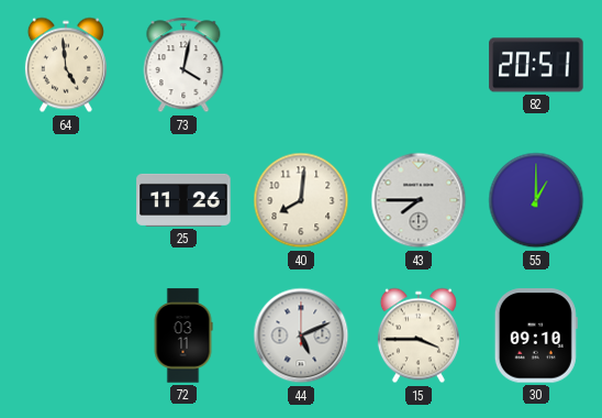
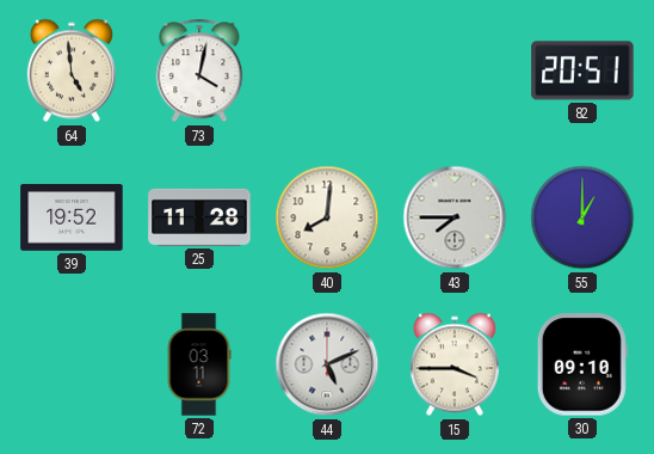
39: none -> 19:52 (72, 219)
25: 11:26 -> 11:28 (199, 217)
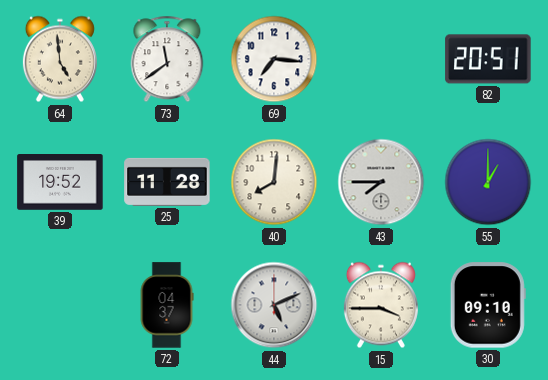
73: 4:02 -> 11:39 (167, 59)
69: none -> 7:16 (274, 59)
72: 03:11 -> 04:37 (167, 305)
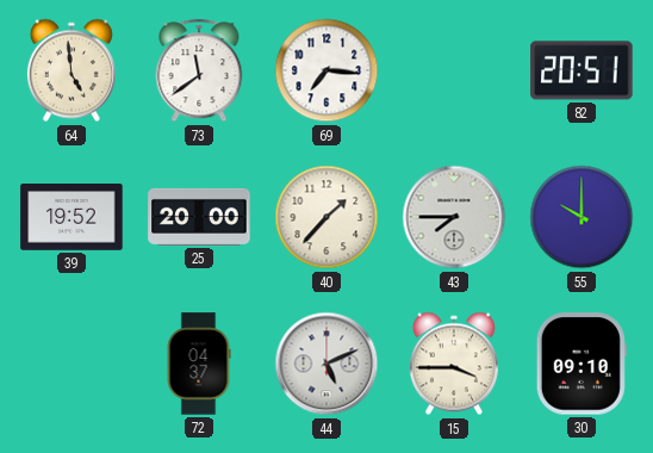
25: 11:28 -> 20:00 (199, 217)
40: 8:01 -> 1:37 (326, 217)
55: 1:00 -> 10:00 (582, 217)
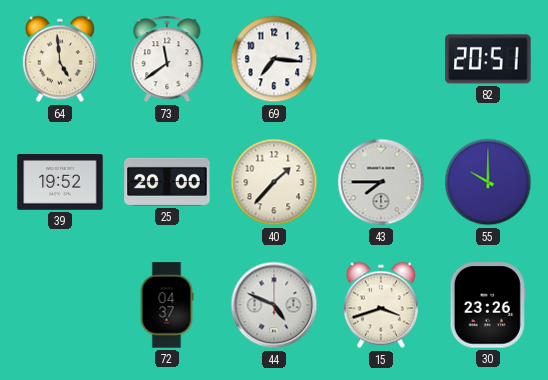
44: 5:11 -> 4:49 (274, 305)
15: 3:45 -> 3:42 (381, 305)
30: 09:10 -> 23:26 (488, 305)
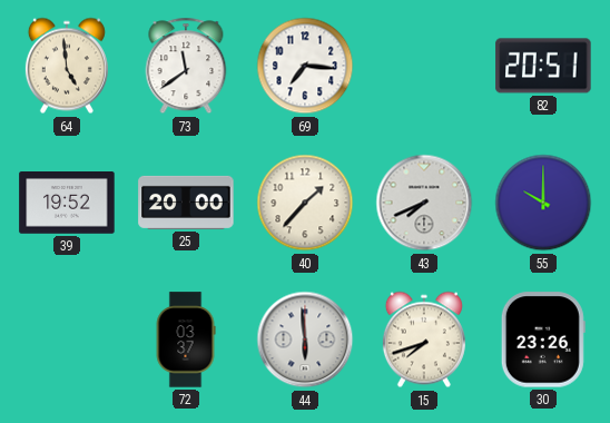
43: 7:45 -> 7:41 (424, 203)
72: 04:37 -> 03:37 (186, 340)
44: 4:49 -> 5:59 (305, 340)
15: 3:42 -> 7:42 (424, 340)
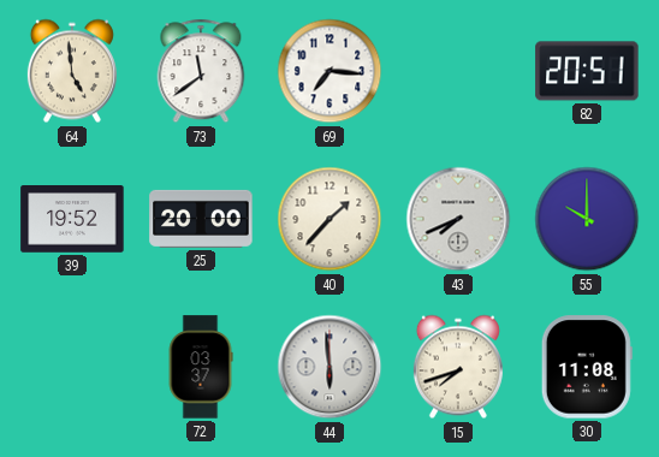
30: 23:26 -> 11:08 (587, 367)
